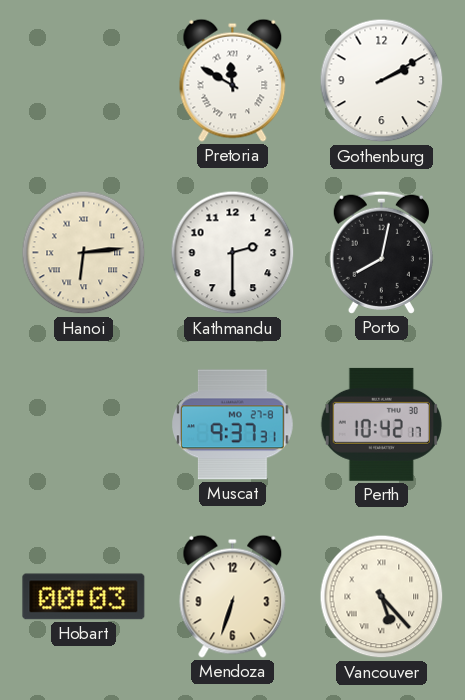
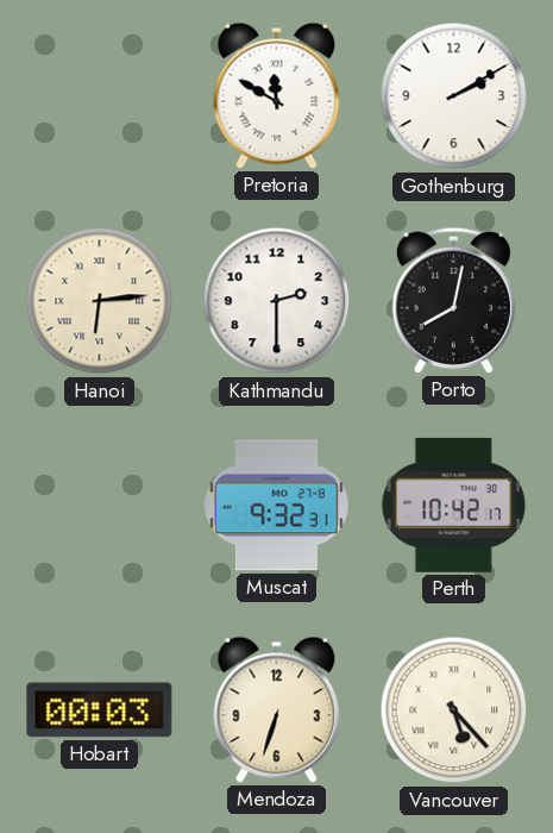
Muscat: 9:37 -> 9:32 (277, 506)
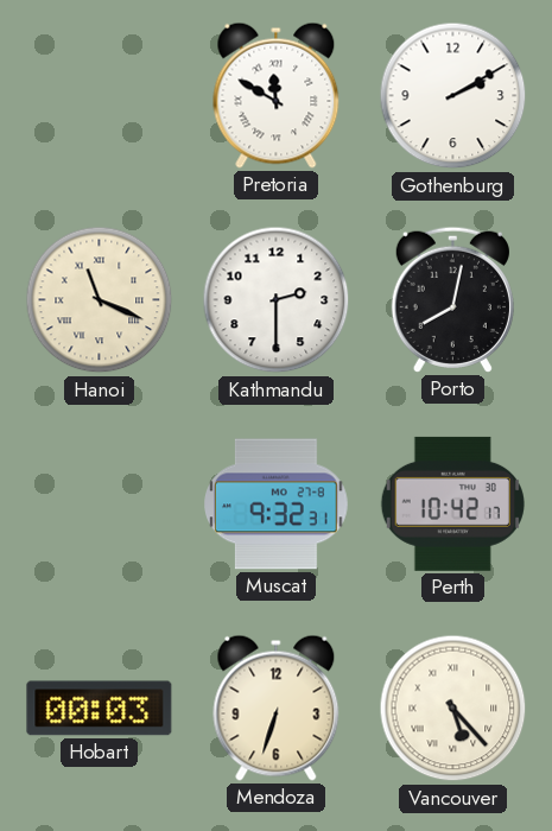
Hanoi: 6:14 -> 11:19 (100, 300)
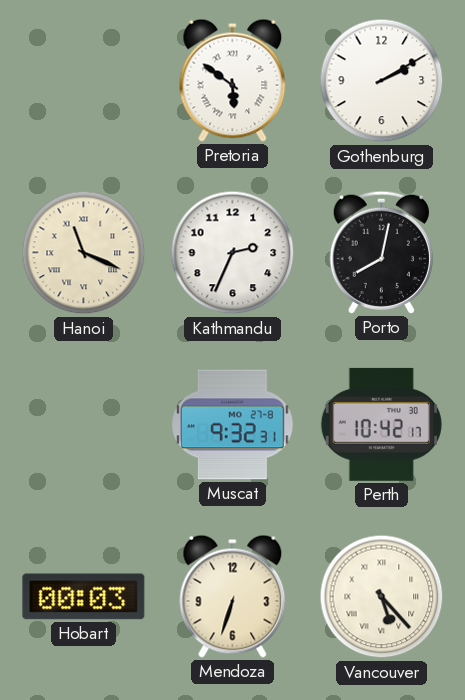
Pretoria: 11:50 -> 5:51 (233, 80)
Kathmandu: 2:30 -> 2:34 (233, 253)
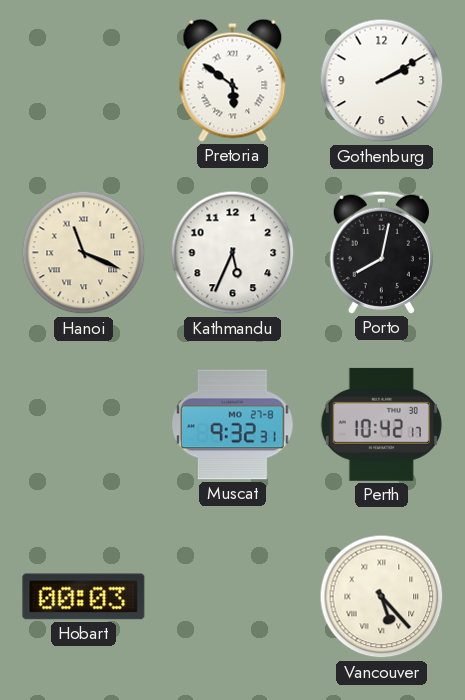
Kathmandu: 2:34 -> 5:34 (233, 253)
Mendoza: 6:33 -> none (233, 596)
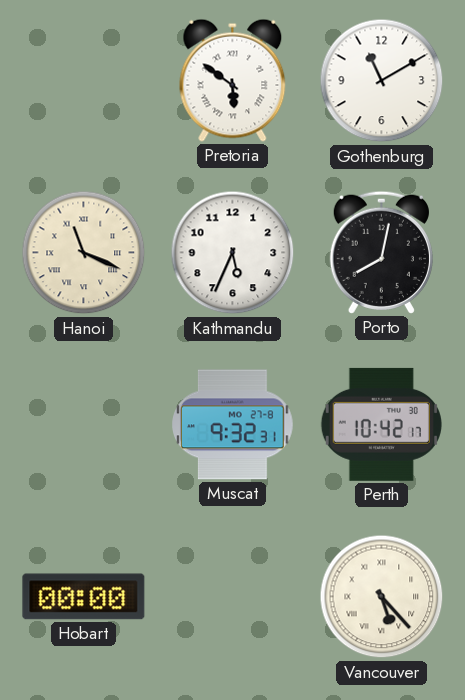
Gothenburg: 2:10 -> 11:10 (382, 81)
Hobart: 00:03 -> 00:00 (84, 597)
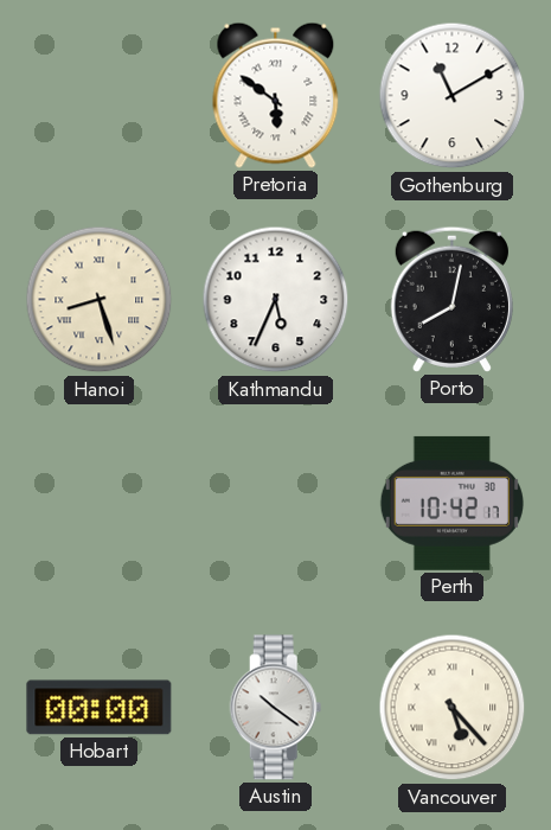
Hanoi: 11:19 -> 8:27 (100, 300)
Muscat: 9:32 -> none (233, 425)
Austin: none -> 10:21 (276, 708)
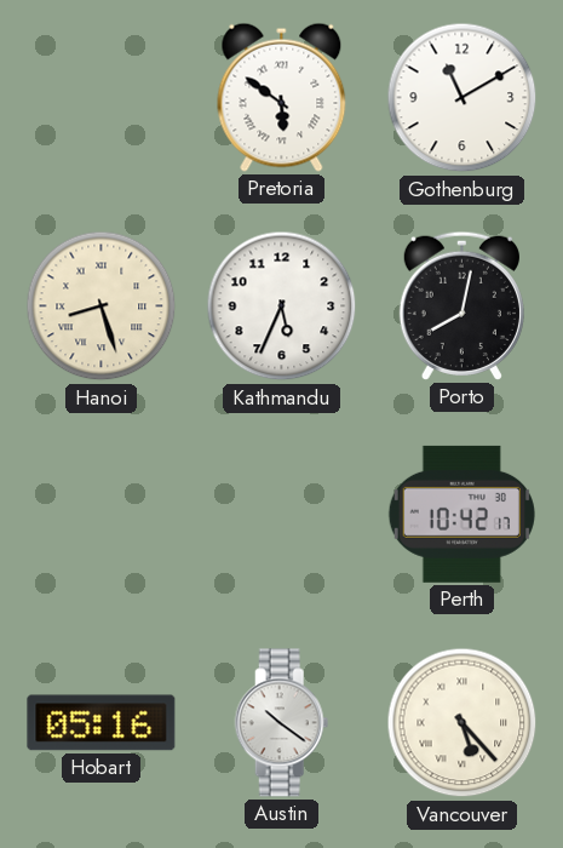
Hobart: 00:00 -> 05:16 (102, 723)
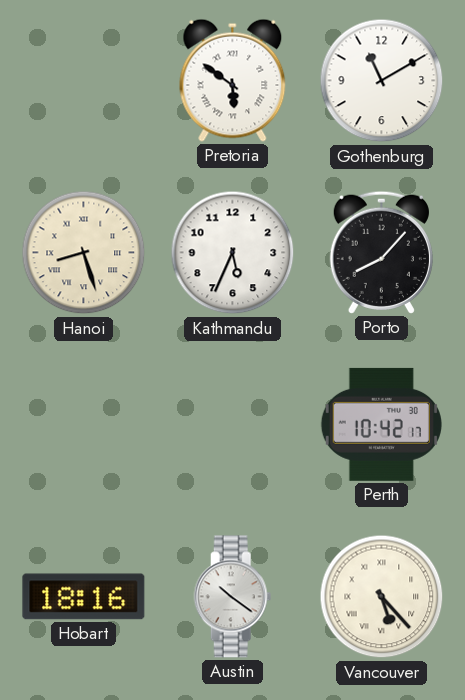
Porto: 8:02 -> 8:07 (381, 252)
Hobart: 05:16 -> 18:16 (84, 597)
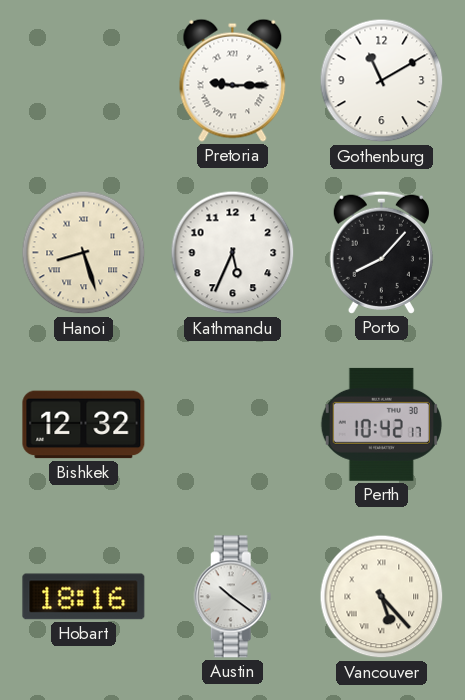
Pretoria: 5:51 -> 9:15 (233, 80)
Bishkek: none -> 12:32 (84, 425)
